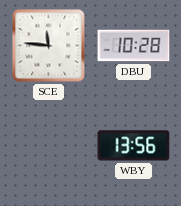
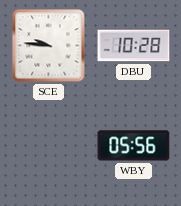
SCE: 11:46 -> 9:46 (49, 46)
WBY: 13:56 -> 05:56 (134, 146)
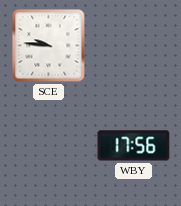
DBU: 10:28 -> none (134, 46)
WBY: 05:56 -> 17:56 (134, 146)
